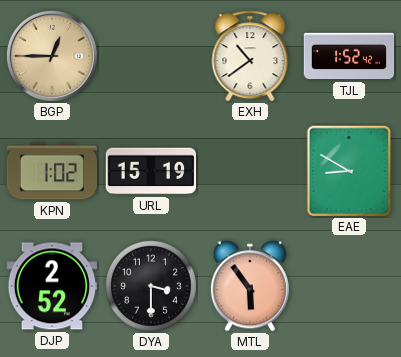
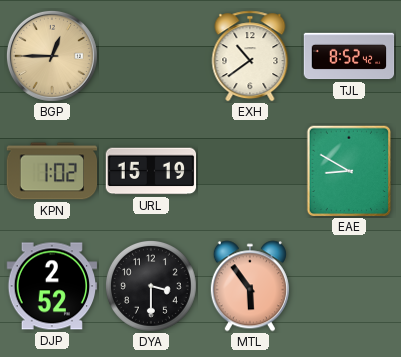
TJL: 1:52 -> 8:52 (349, 56)
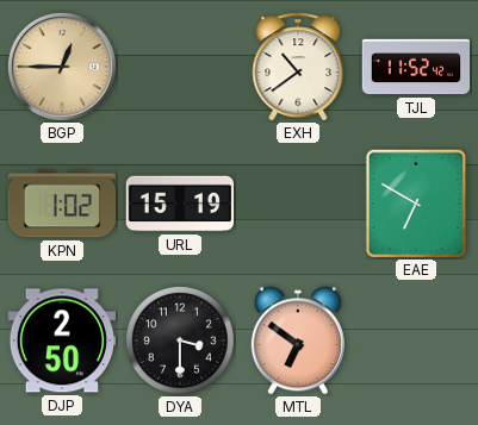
TJL: 8:52 -> 11:52 (416, 67)
EAE: 8:50 -> 6:50 (416, 204)
DJP: 2:52 -> 2:50 (62, 340)
MTL: 5:54 -> 6:51 (298, 340)
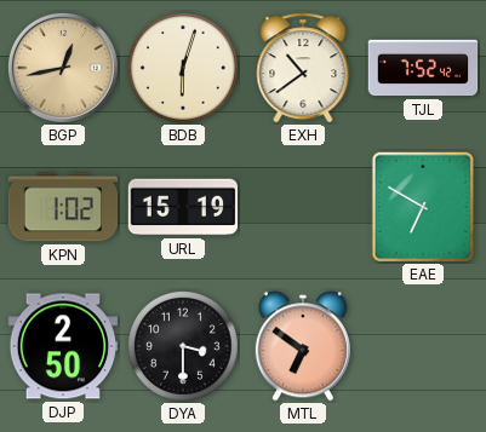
BGP: 12:45 -> 12:43 (63, 68)
BDB: none -> 6:03 (183, 68)
TJL: 11:52 -> 7:52 (423, 68)
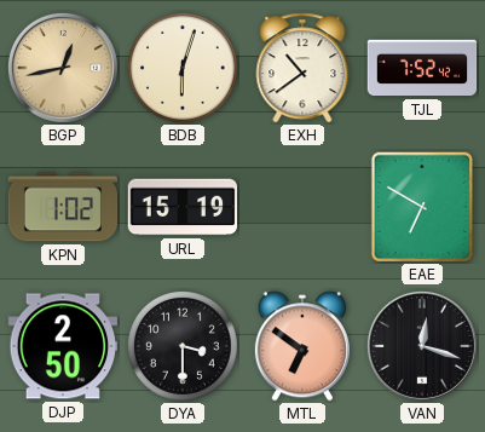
VAN: none -> 12:18 (422, 346)
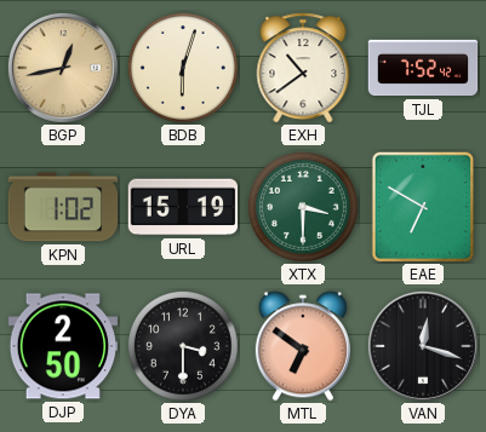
XTX: none -> 3:30 (303, 207)
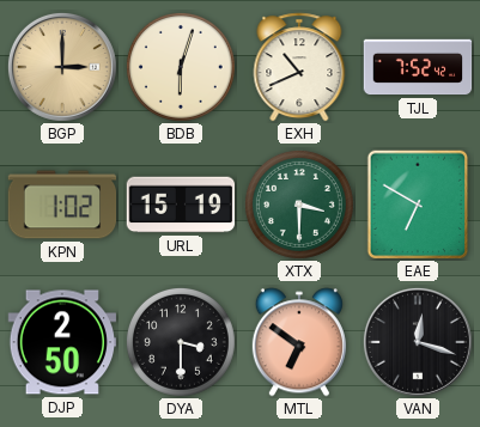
BGP: 12:43 -> 3:00 (62, 67)
EXH: 10:39 -> 10:41 (299, 67)
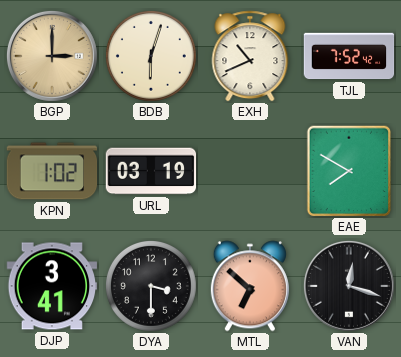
URL: 15:19 -> 03:19 (151, 171)
XTX: 3:30 -> none (299, 205)
EAE: 6:50 -> 7:50 (349, 171)
DJP: 2:50 -> 3:41 (52, 286)
MTL: 6:51 -> 6:52 (250, 286)
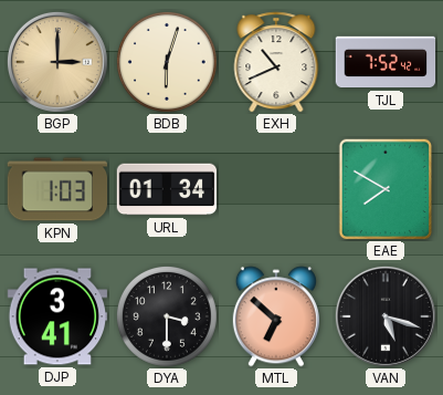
KPN: 1:02 -> 1:03 (57, 189)
URL: 03:19 -> 01:34 (167, 189)
VAN: 12:18 -> 5:18 (386, 316)
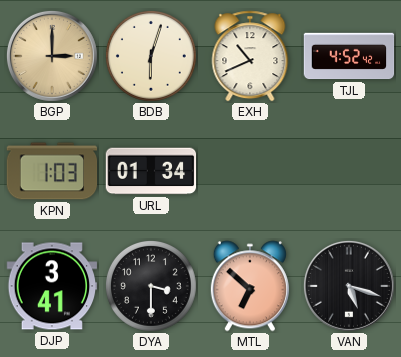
TJL: 7:52 -> 4:52 (349, 56)
EAE: 7:50 -> none (386, 189)
